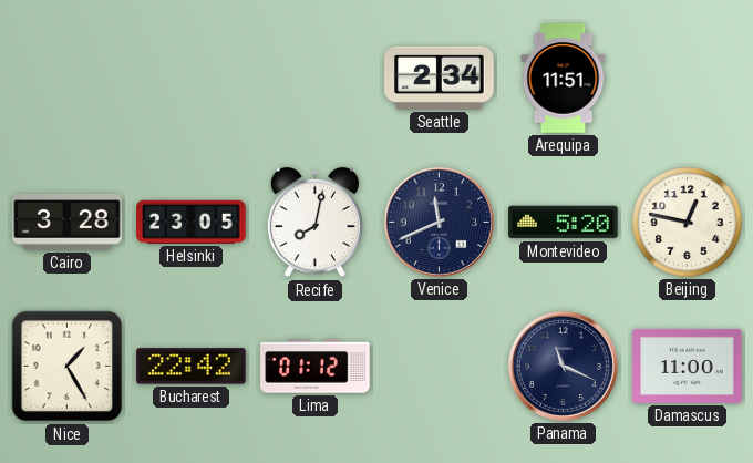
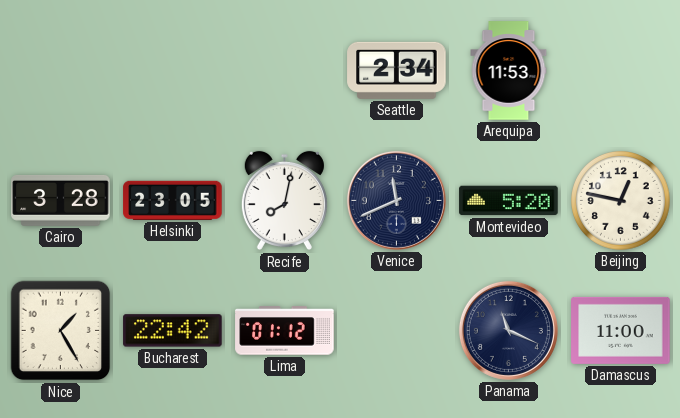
Arequipa: 11:51 -> 11:53 (509, 71)
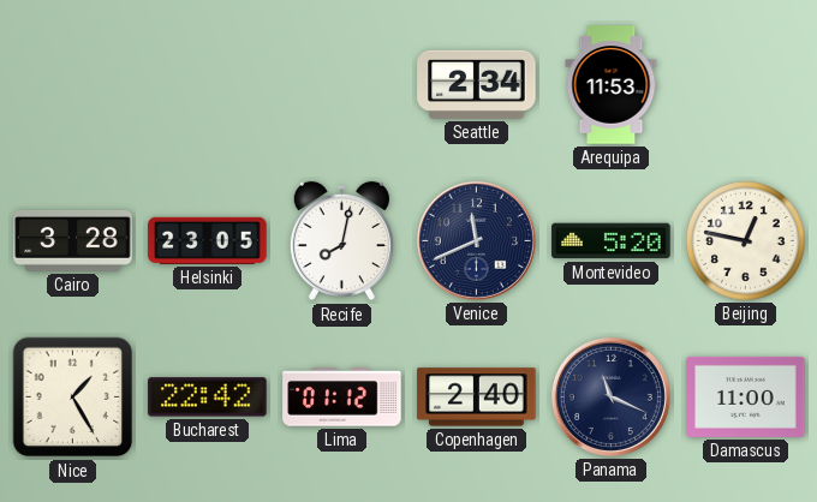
Copenhagen: none -> 2:40 (477, 398)
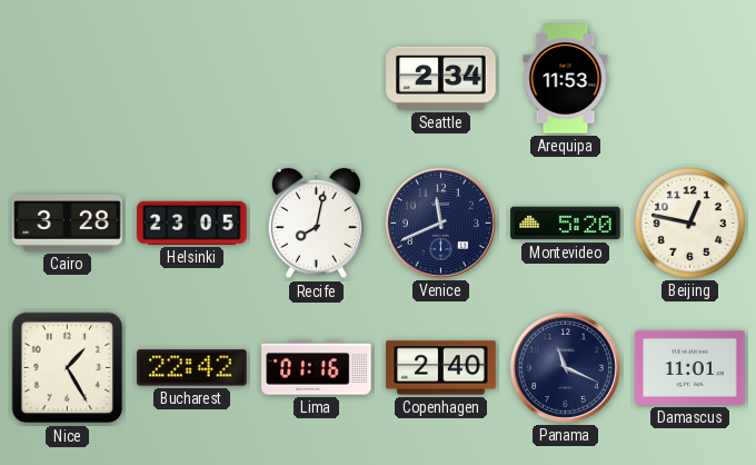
Lima: 01:12 -> 01:16 (317, 368)
Damascus: 11:00 -> 11:01 (690, 367)
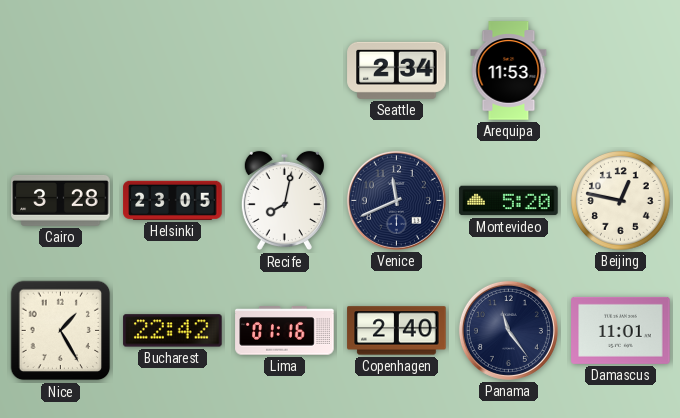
Panama: 11:19 -> 11:24 (508, 330)
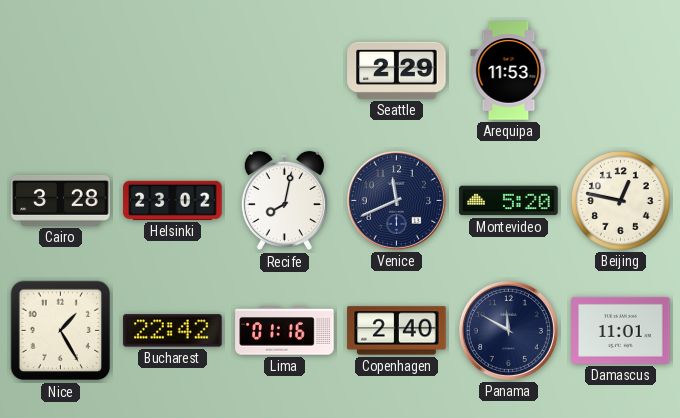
Seattle: 2:34 -> 2:29 (397, 70)
Helsinki: 23:05 -> 23:02 (173, 200)
Panama: 11:24 -> 11:50 (508, 330)
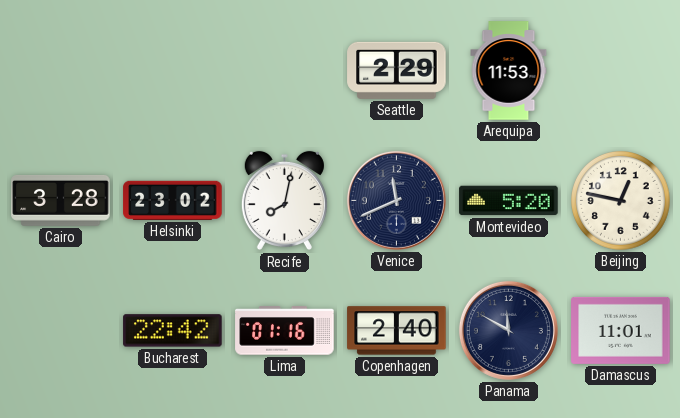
Nice: 1:25 -> none (61, 331)
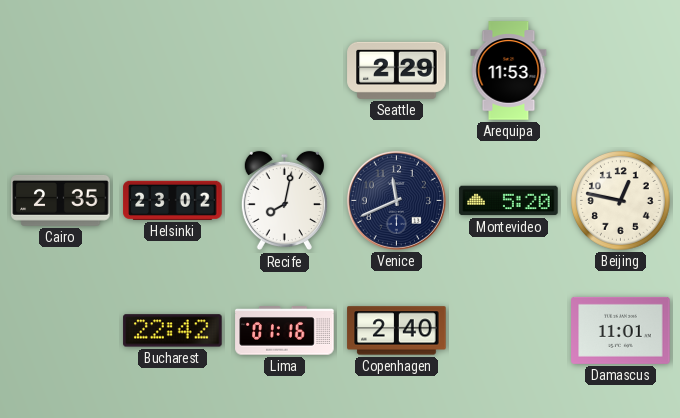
Cairo: 3:28 -> 2:35 (61, 200)
Panama: 11:50 -> none (508, 330)
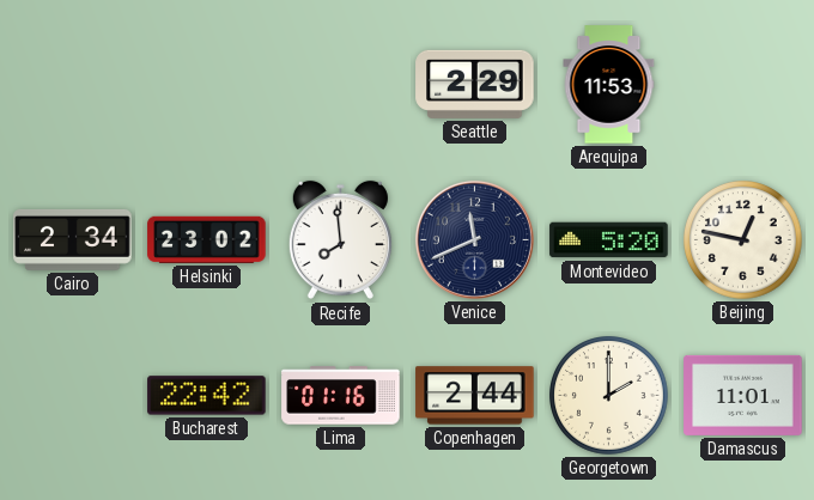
Cairo: 2:35 -> 2:34 (73, 239)
Recife: 8:02 -> 7:59 (340, 240)
Copenhagen: 2:40 -> 2:44 (475, 396)
Georgetown: none -> 2:00 (609, 396)
